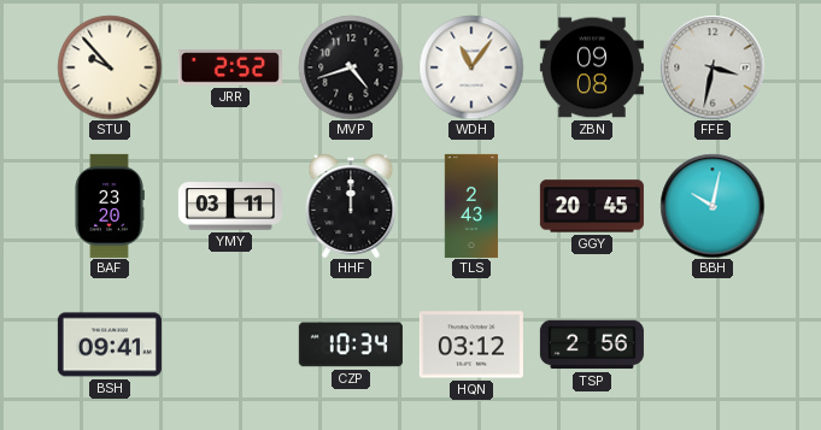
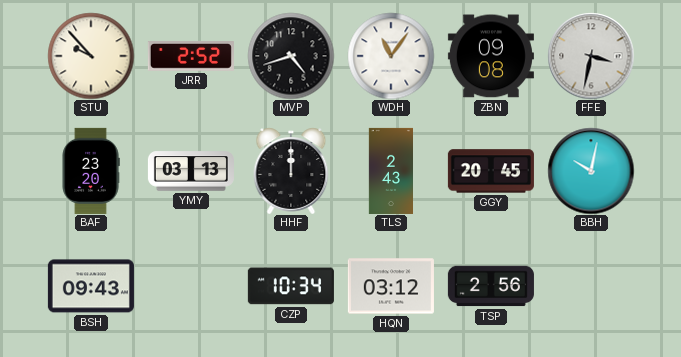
YMY: 03:11 -> 03:13 (191, 171)
BSH: 09:41 -> 09:43 (91, 286)
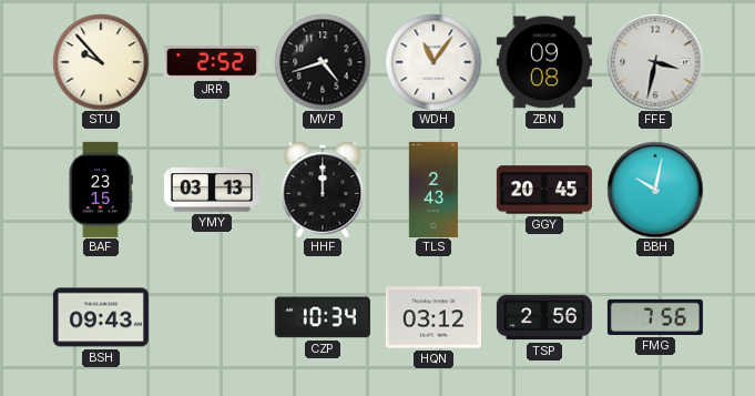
BAF: 23:20 -> 23:15 (101, 190)
FMG: none -> 7:56 (655, 317)
